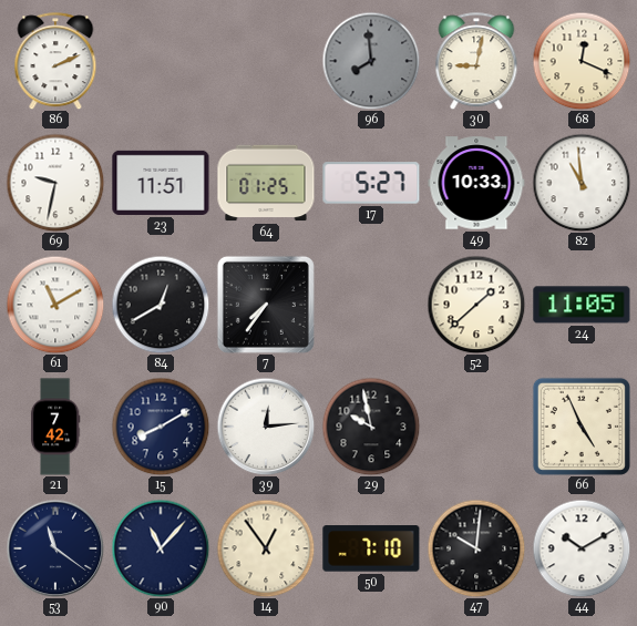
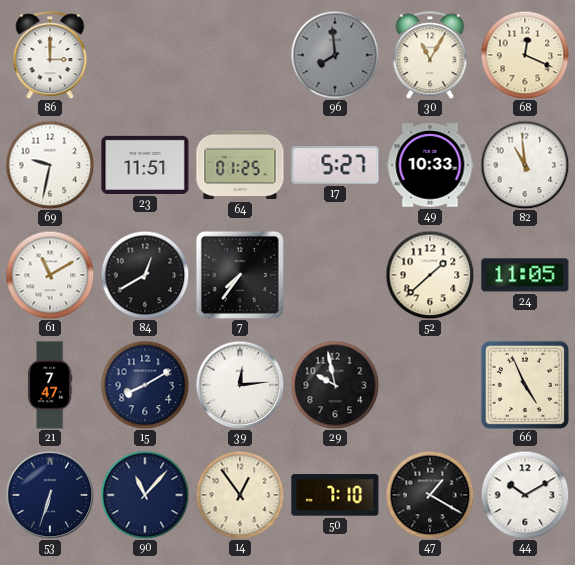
86: 2:11 -> 3:00 (50, 55)
30: 9:02 -> 11:05 (430, 55)
21: 7:42 -> 7:47 (50, 385)
53: 11:21 -> 6:33 (50, 495)
47: 10:01 -> 1:20 (430, 495)
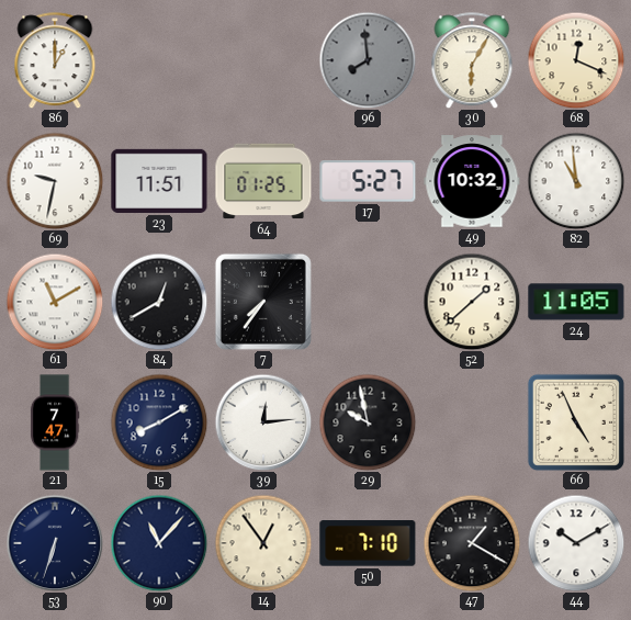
86: 3:00 -> 1:00 (55, 60)
30: 11:05 -> 6:05 (472, 60)
49: 10:33 -> 10:32 (472, 181)
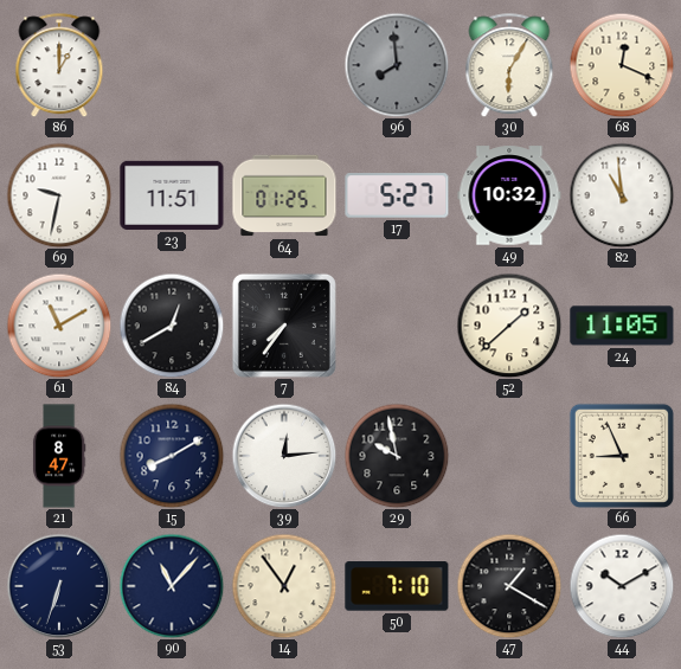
21: 7:47 -> 8:47 (59, 456)
66: 4:56 -> 8:56 (622, 456)
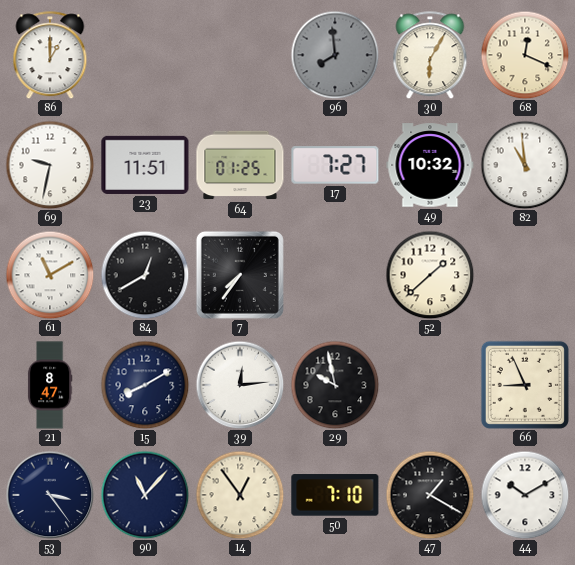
17: 5:27 -> 7:27 (335, 165)
24: 11:05 -> none (622, 326)
53: 6:33 -> 3:24 (50, 495)
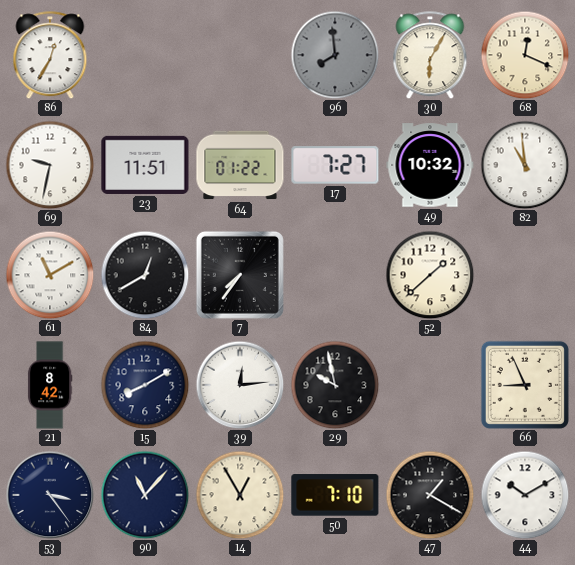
86: 1:00 -> 12:35 (50, 55)
64: 01:25 -> 01:22 (240, 165)
21: 8:47 -> 8:42 (50, 385)
14: 12:54 -> 12:55 (240, 495)
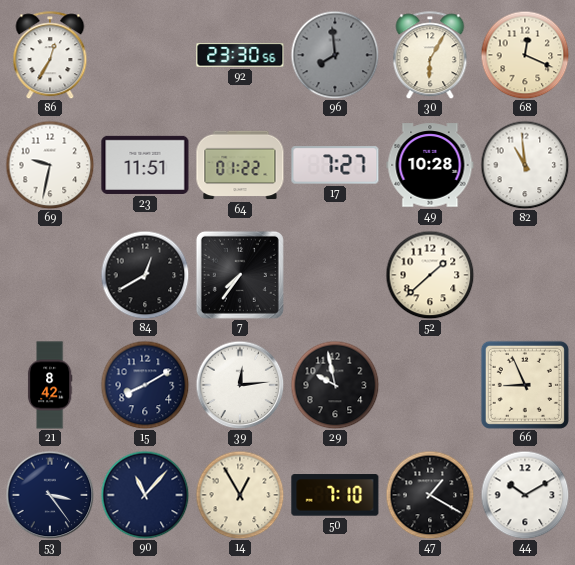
92: none -> 23:30 (240, 55)
49: 10:32 -> 10:28 (430, 165)
61: 11:10 -> none (50, 275)
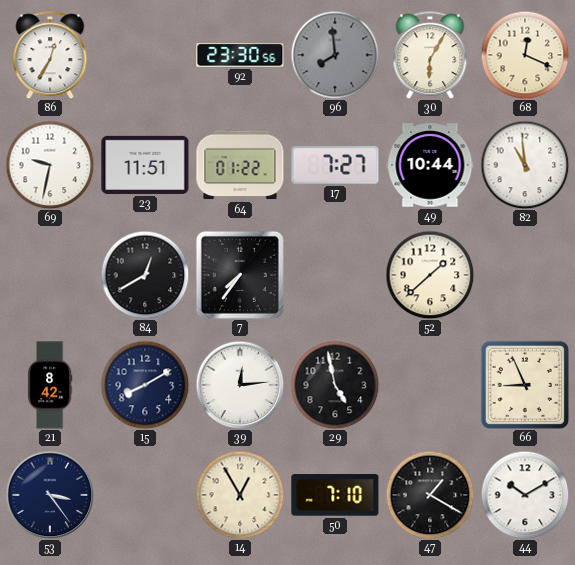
49: 10:28 -> 10:44 (430, 165)
29: 9:58 -> 4:58 (335, 385)
90: 11:07 -> none (145, 495)
